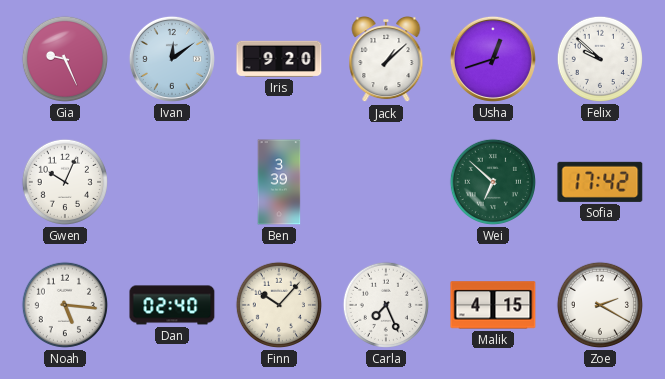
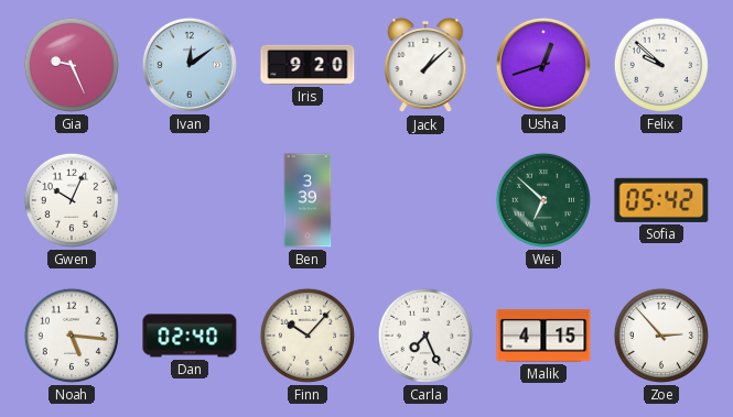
Sofia: 17:42 -> 05:42 (661, 200)
Zoe: 2:20 -> 2:53 (661, 336)
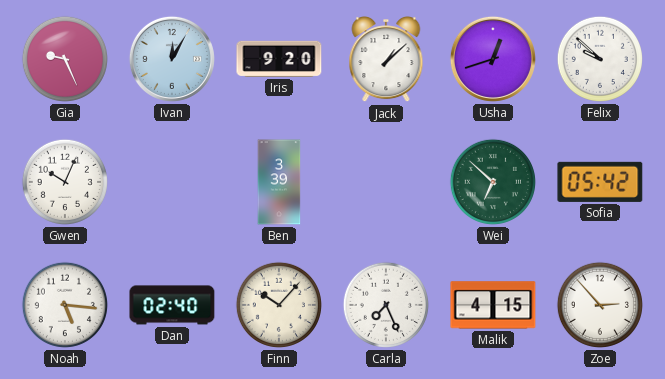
Ivan: 12:09 -> 12:05 (172, 59)
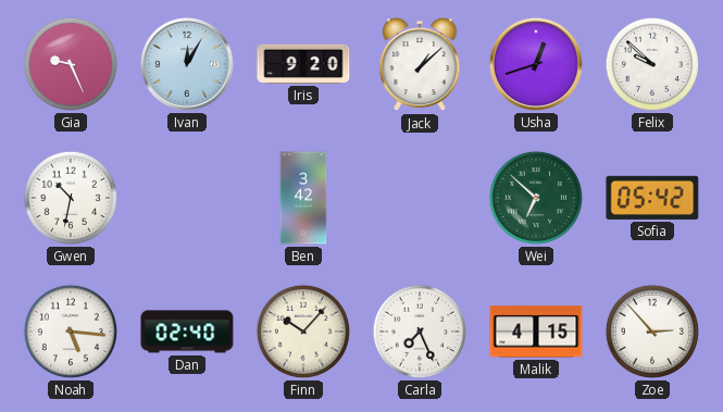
Gwen: 10:04 -> 10:32 (71, 198)
Ben: 3:39 -> 3:42 (303, 198)
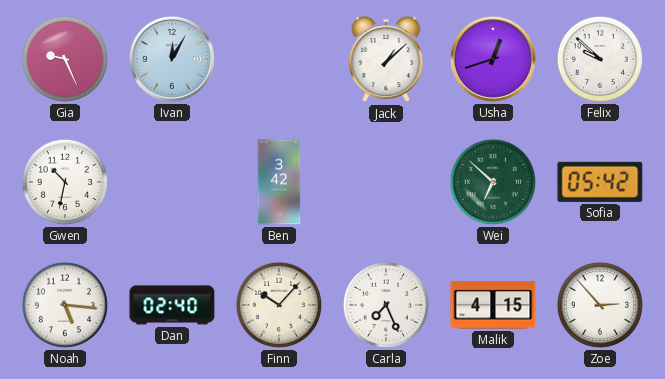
Iris: 9:20 -> none (303, 64)
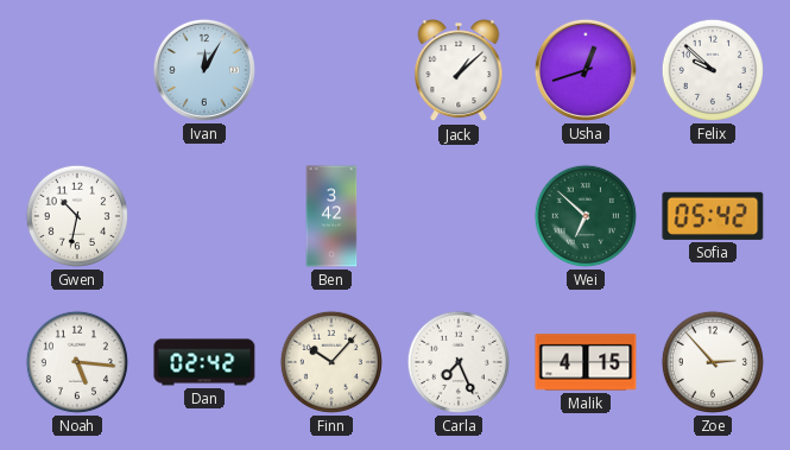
Gia: 9:26 -> none (65, 59)
Dan: 02:40 -> 02:42 (204, 362)
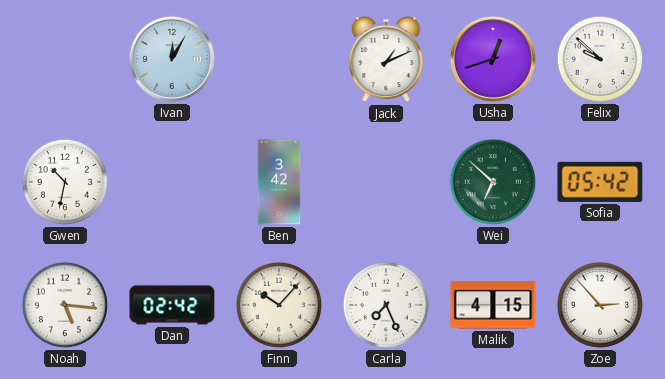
Jack: 1:08 -> 1:11 (386, 60)
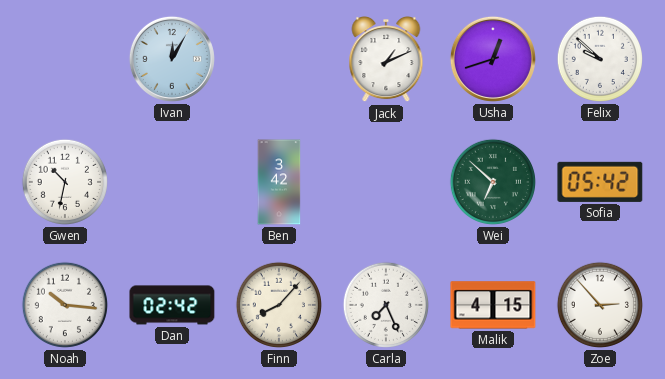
Noah: 5:16 -> 10:16 (65, 305)
Finn: 10:07 -> 8:07 (279, 305)
